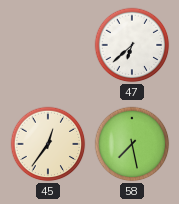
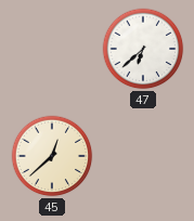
45: 12:36 -> 12:38 (52, 156)
58: 7:28 -> none (132, 144)
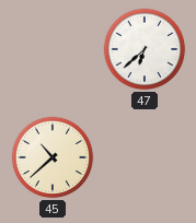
45: 12:38 -> 10:38 (53, 157)
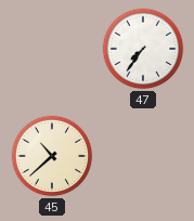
47: 6:38 -> 7:36 (143, 49)
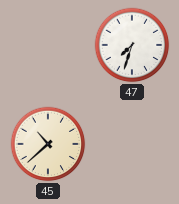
47: 7:36 -> 7:33 (132, 45)
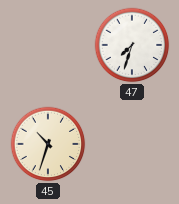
45: 10:38 -> 10:33 (48, 144)
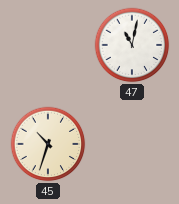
47: 7:33 -> 11:02 (132, 45)
